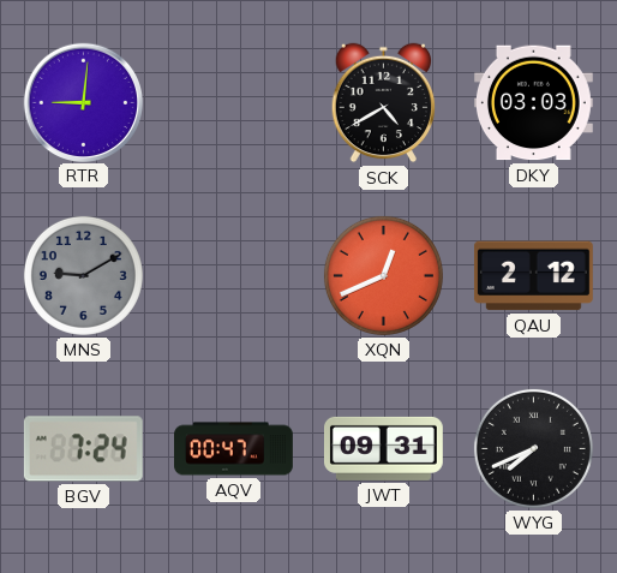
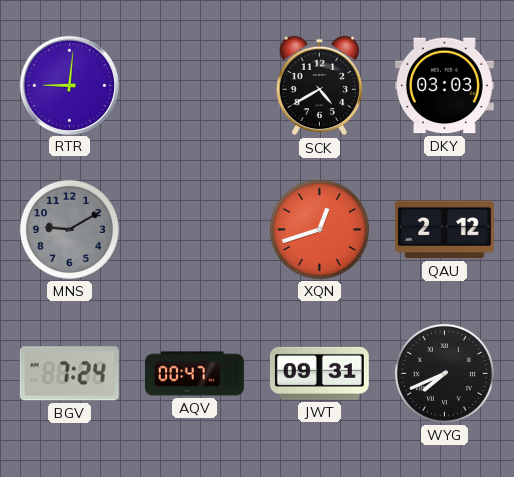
XQN: 12:41 -> 12:42 (319, 229)
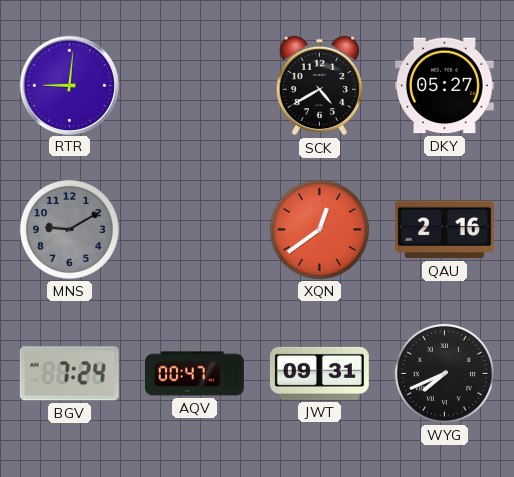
DKY: 03:03 -> 05:27 (444, 86)
XQN: 12:42 -> 12:39 (319, 229)
QAU: 2:12 -> 2:16 (444, 230)
